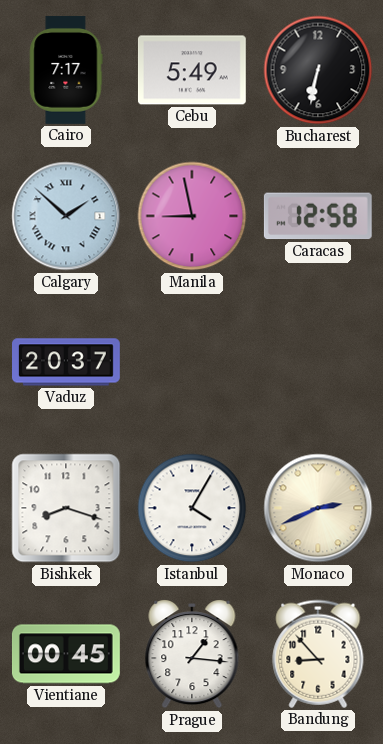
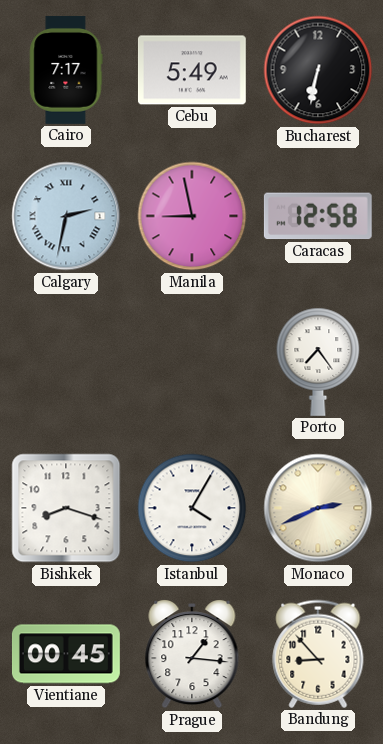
Calgary: 1:52 -> 2:32 (66, 216)
Vaduz: 20:37 -> none (67, 362)
Porto: none -> 7:24 (318, 362)
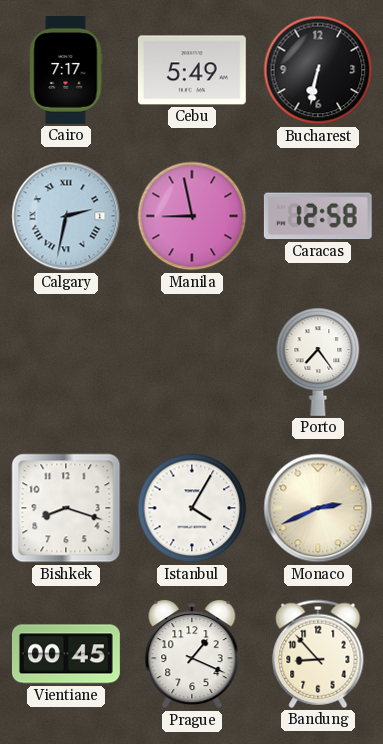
Prague: 1:16 -> 1:19 (192, 654)
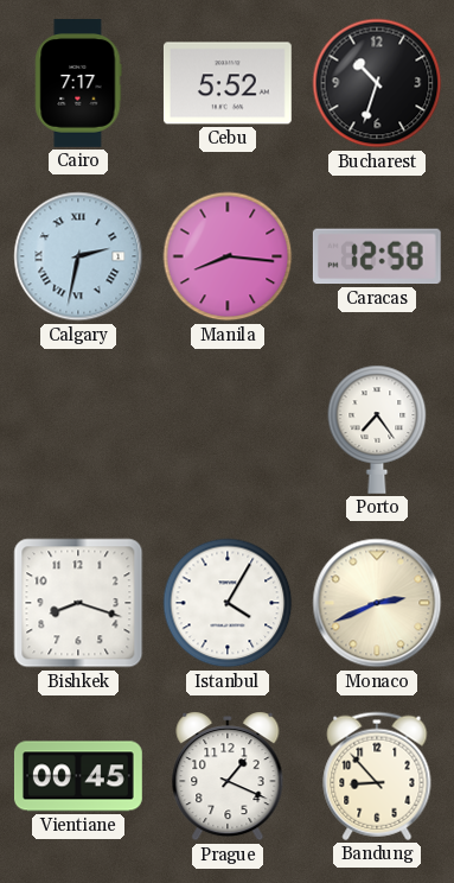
Cebu: 5:49 -> 5:52 (228, 83)
Bucharest: 6:32 -> 10:33 (377, 83)
Manila: 8:58 -> 8:16 (228, 256)
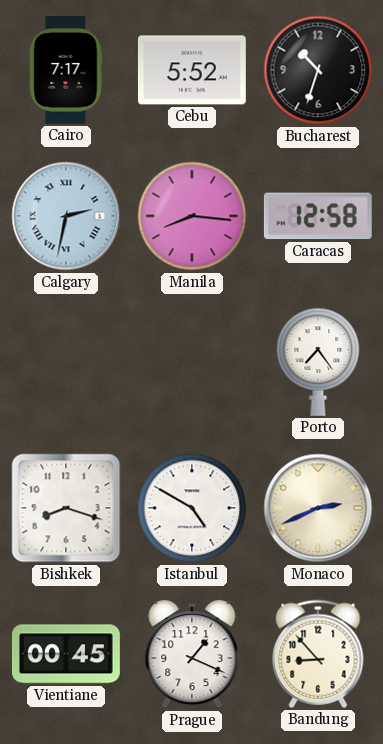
Istanbul: 4:05 -> 4:50 (192, 508)
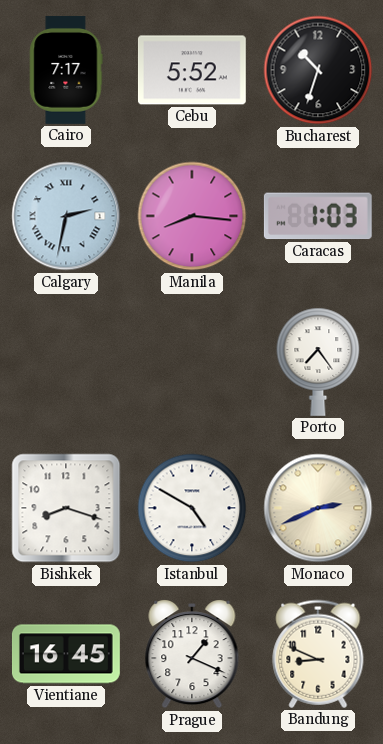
Caracas: 12:58 -> 1:03 (318, 216)
Vientiane: 00:45 -> 16:45 (66, 654)
Bandung: 8:53 -> 8:49 (318, 654)
